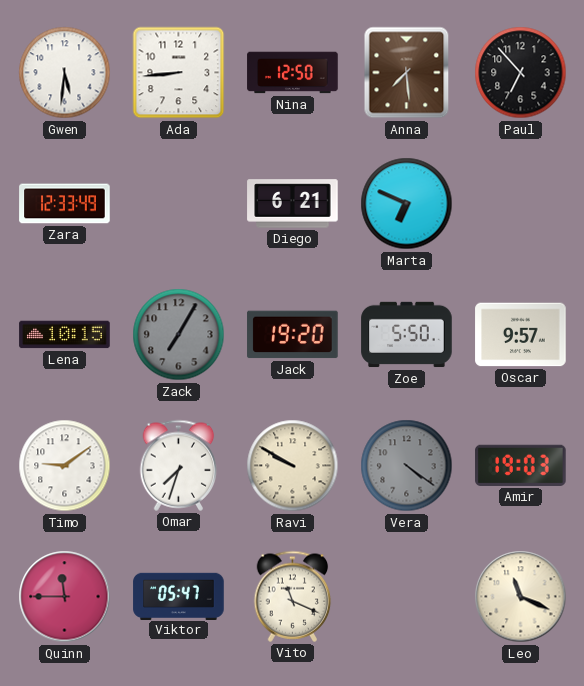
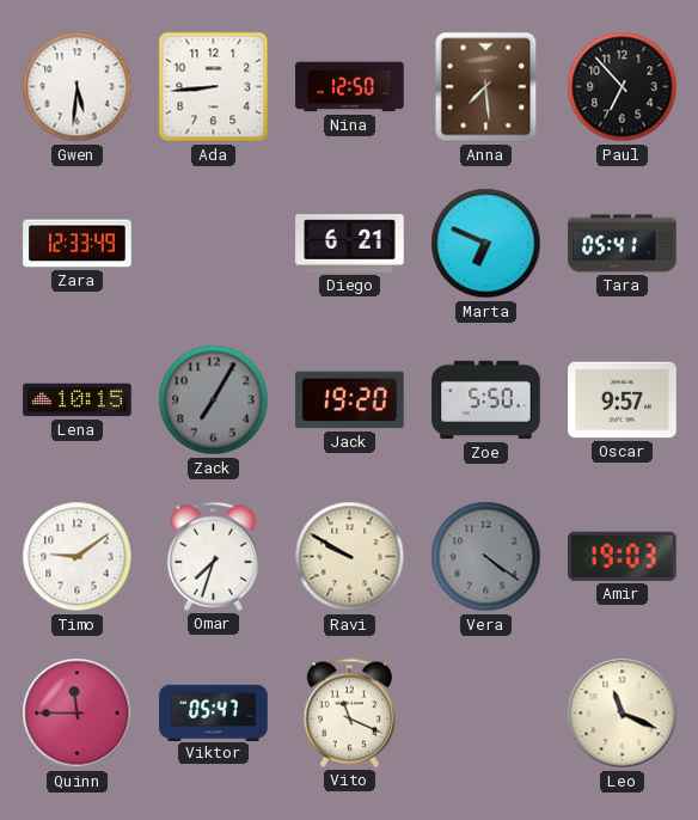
Tara: none -> 05:41 (623, 244)
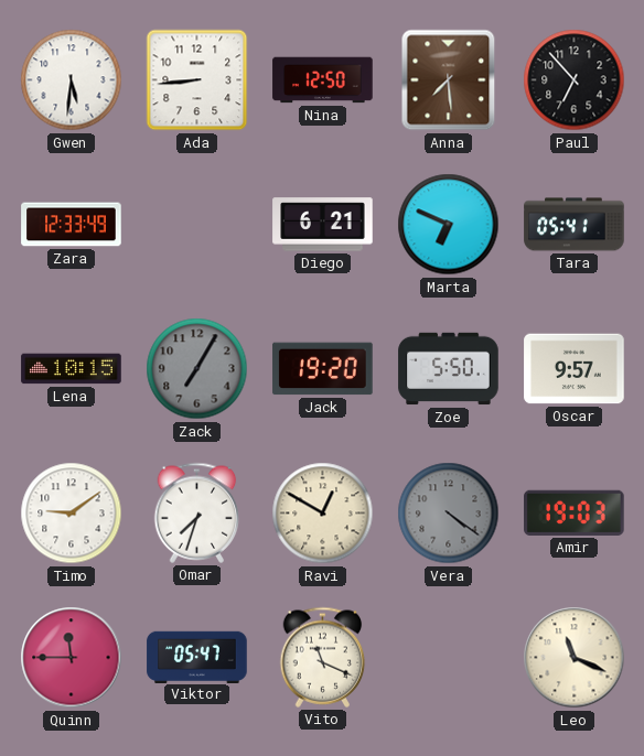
Ravi: 9:50 -> 12:50 (323, 514)
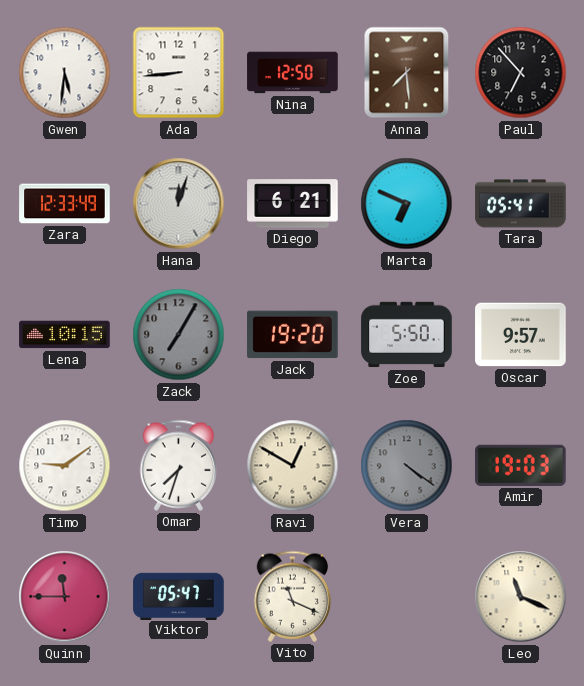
Hana: none -> 12:03 (179, 204)
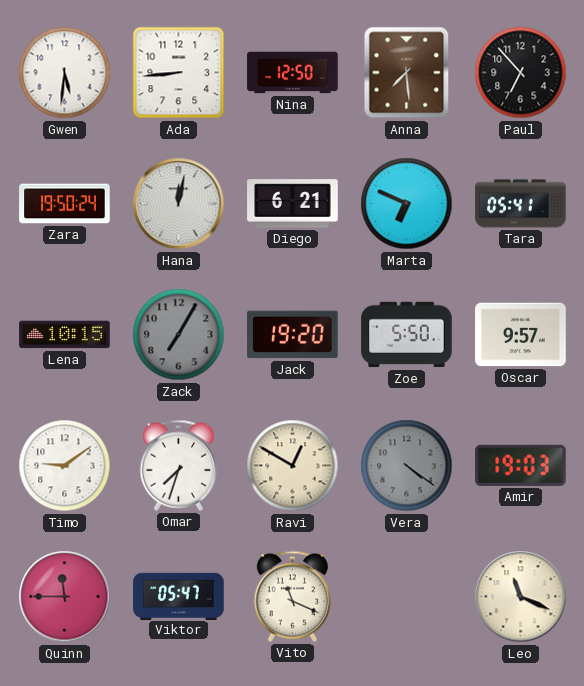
Zara: 12:33 -> 19:50 (65, 204)
Hana: 12:03 -> 12:02 (179, 204)
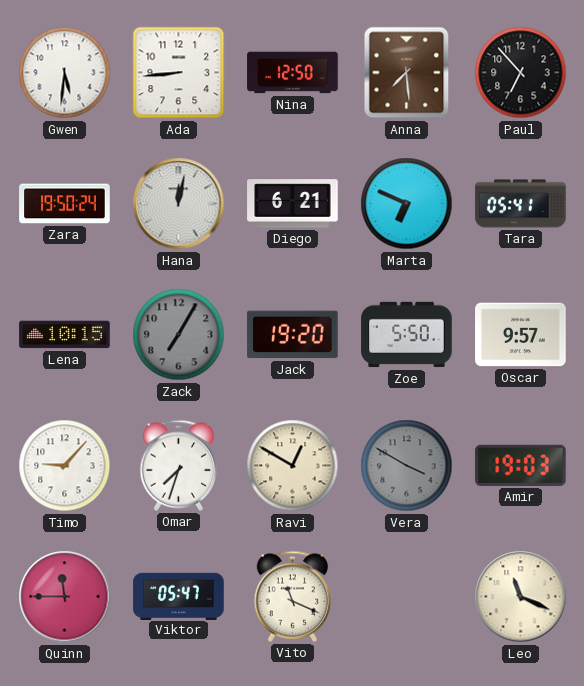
Timo: 9:09 -> 9:07 (65, 466)
Vera: 4:21 -> 3:50 (407, 466)
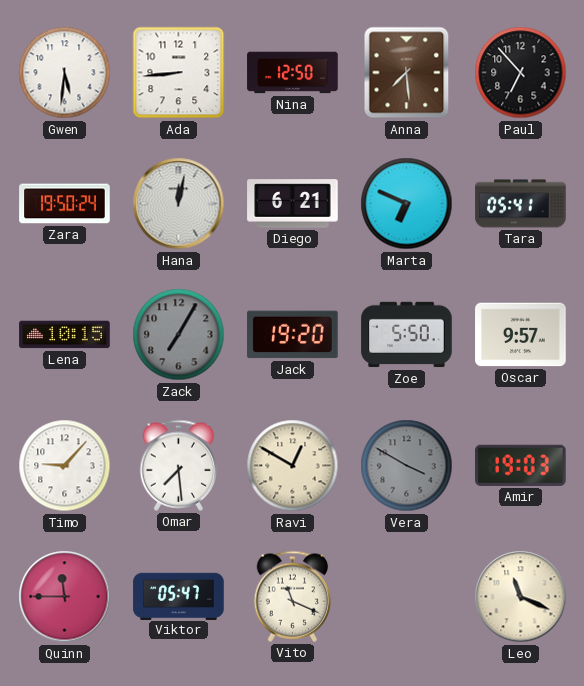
Omar: 7:33 -> 7:29 (179, 465)
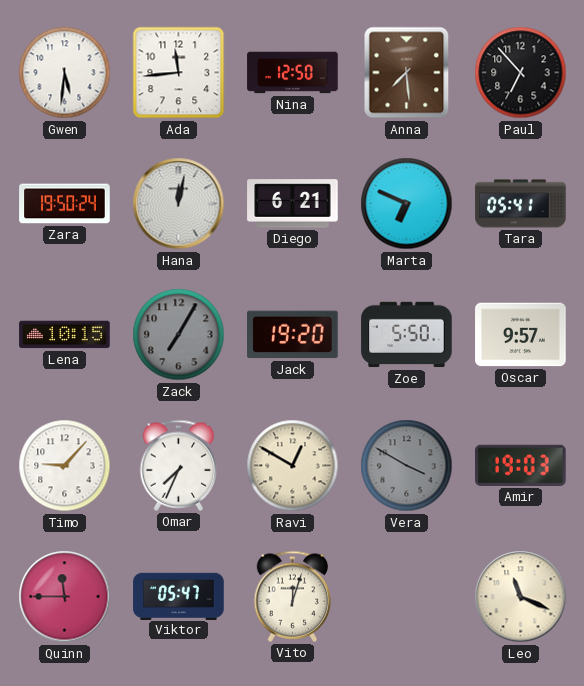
Ada: 8:44 -> 11:44 (179, 73)
Omar: 7:29 -> 7:34 (179, 465)
Vito: 11:19 -> 12:03 (293, 596)
